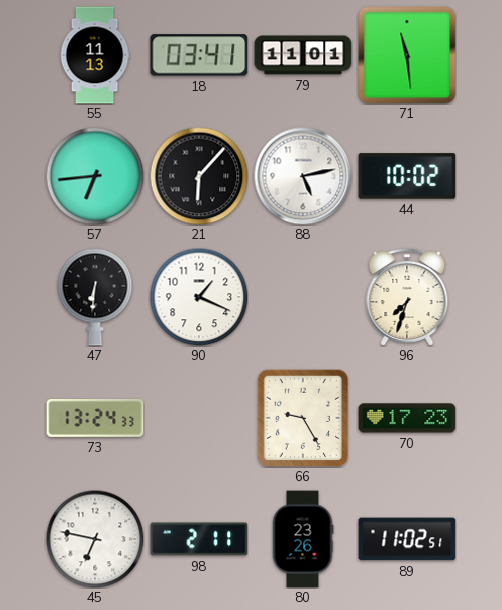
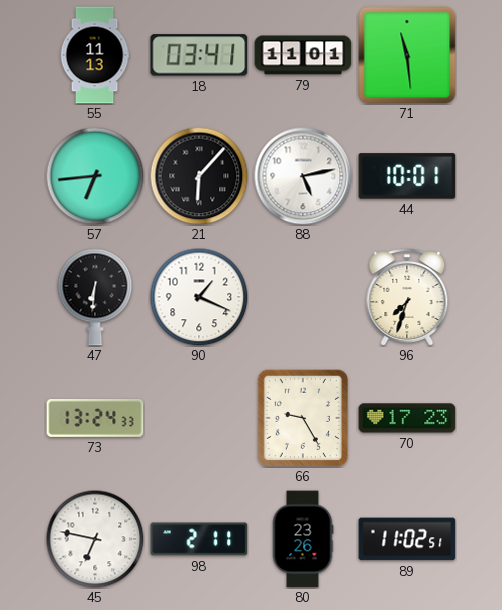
44: 10:02 -> 10:01 (407, 176)
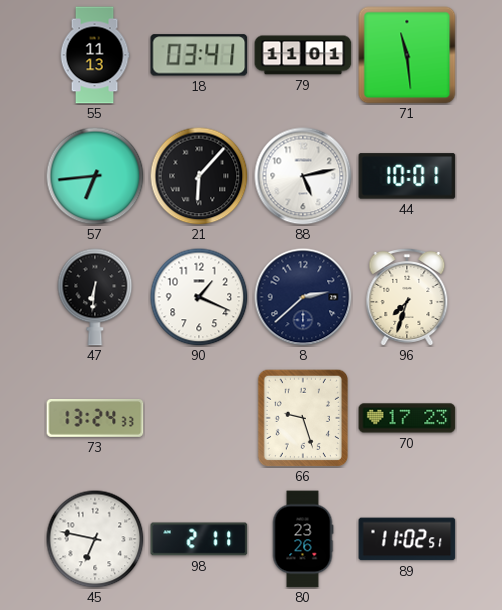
8: none -> 2:38 (303, 297)
66: 9:25 -> 9:27 (302, 417)
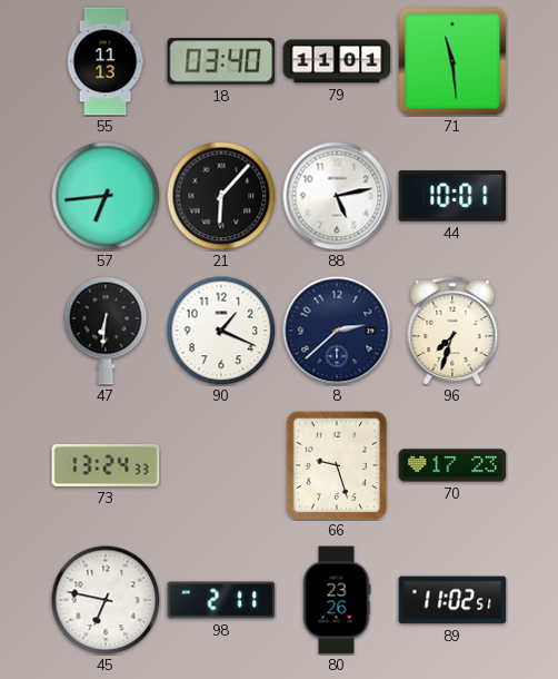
18: 03:41 -> 03:40 (221, 61)
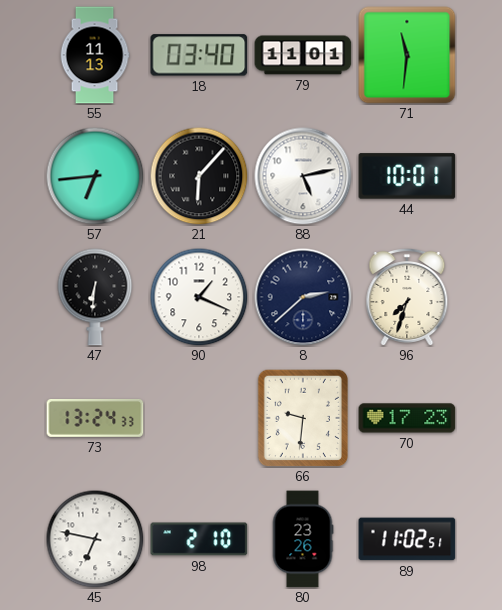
71: 11:29 -> 11:31 (407, 55)
66: 9:27 -> 9:31 (302, 417)
98: 2:11 -> 2:10 (199, 539)
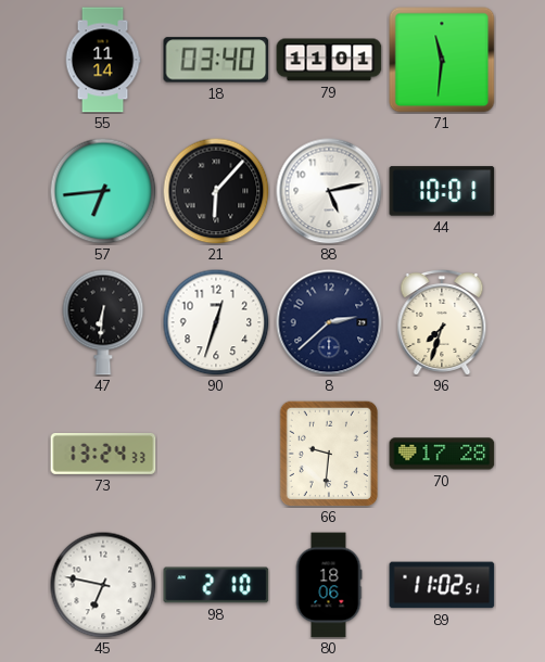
55: 11:13 -> 11:14 (103, 60)
90: 1:19 -> 12:33 (216, 322)
70: 17:23 -> 17:28 (442, 454)
80: 23:26 -> 18:06 (329, 585)
